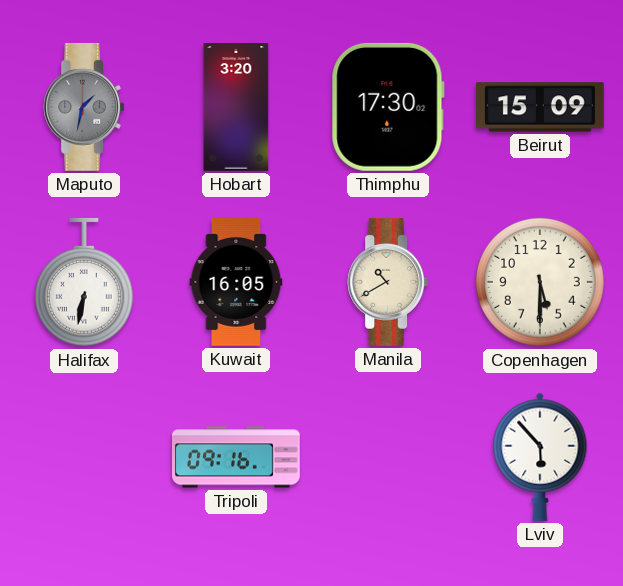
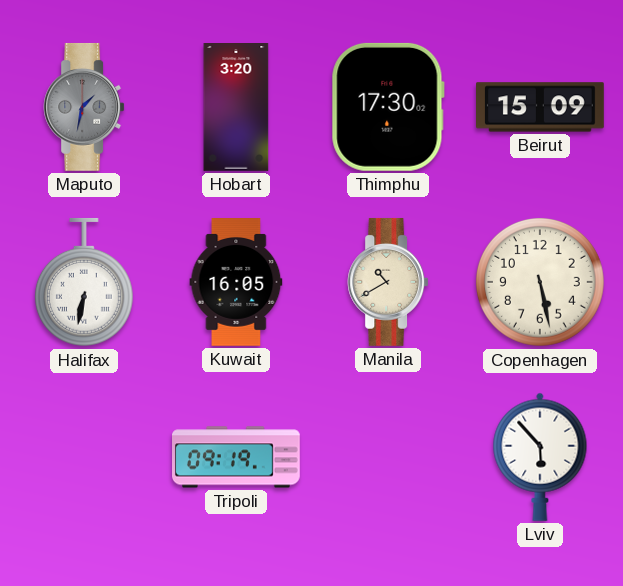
Copenhagen: 5:30 -> 5:28 (541, 283)
Tripoli: 09:16 -> 09:19 (237, 457)
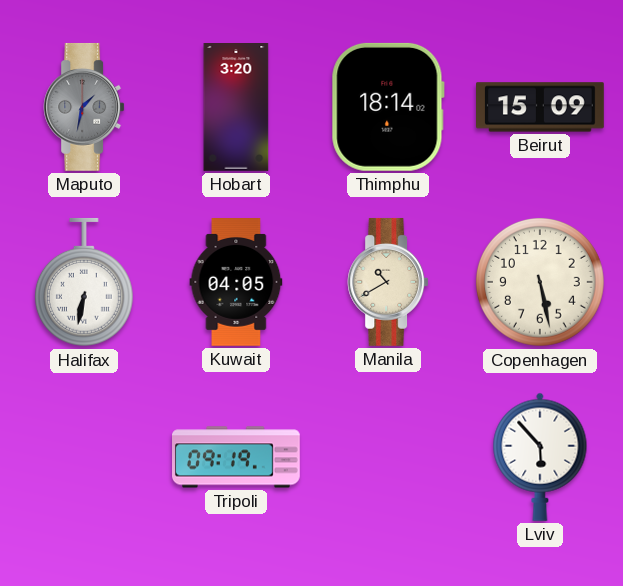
Thimphu: 17:30 -> 18:14 (388, 107)
Kuwait: 16:05 -> 04:05 (236, 283)
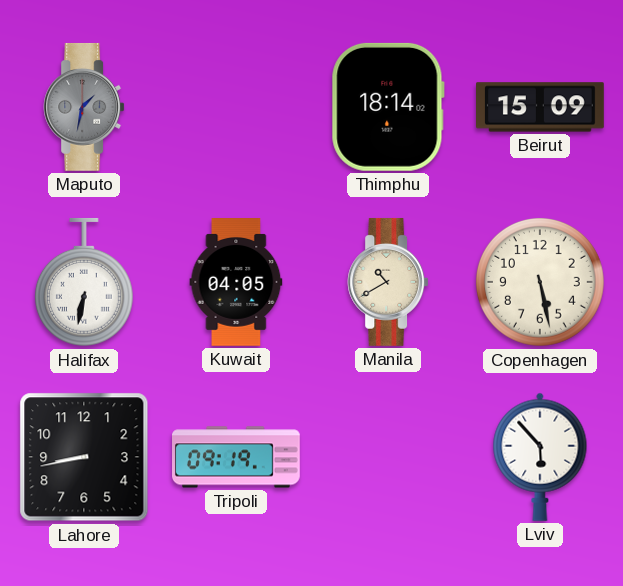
Hobart: 3:20 -> none (236, 108)
Lahore: none -> 8:43 (84, 457)
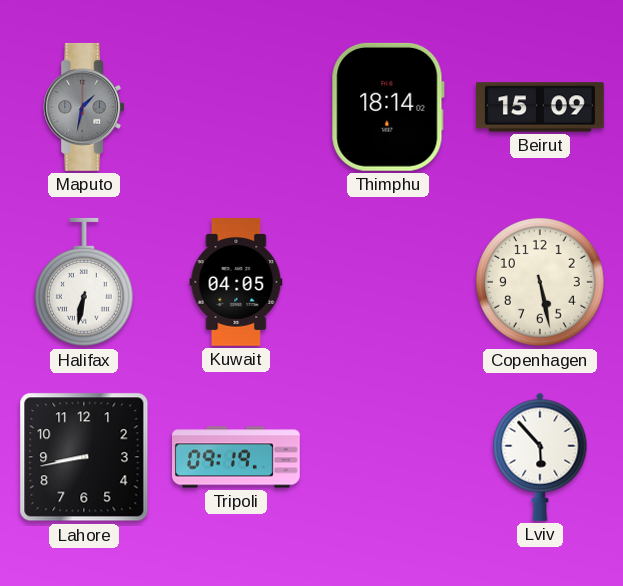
Manila: 10:40 -> none (388, 282)
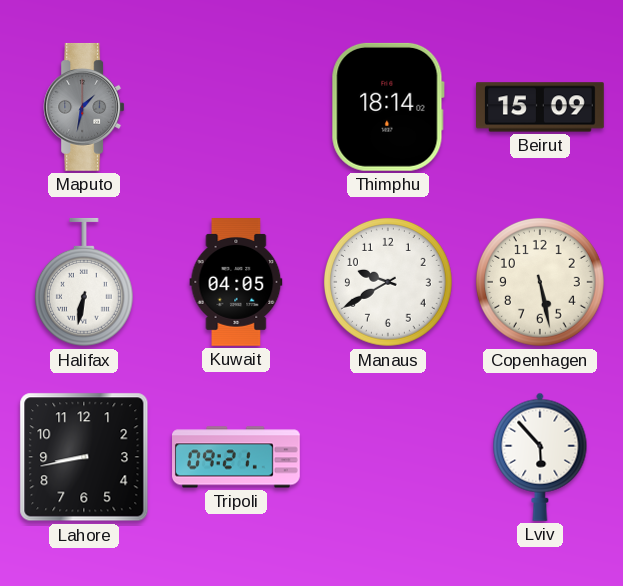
Manaus: none -> 9:40 (389, 283)
Tripoli: 09:19 -> 09:21 (237, 457)
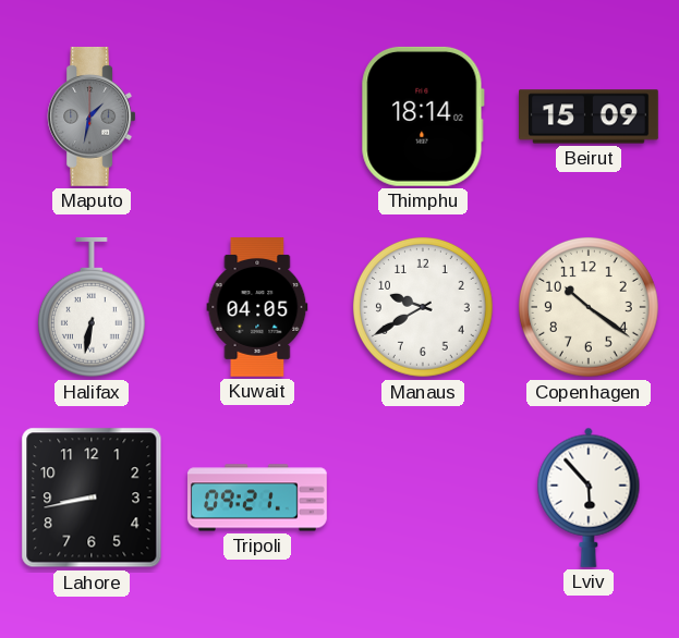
Copenhagen: 5:28 -> 10:21 (590, 308)
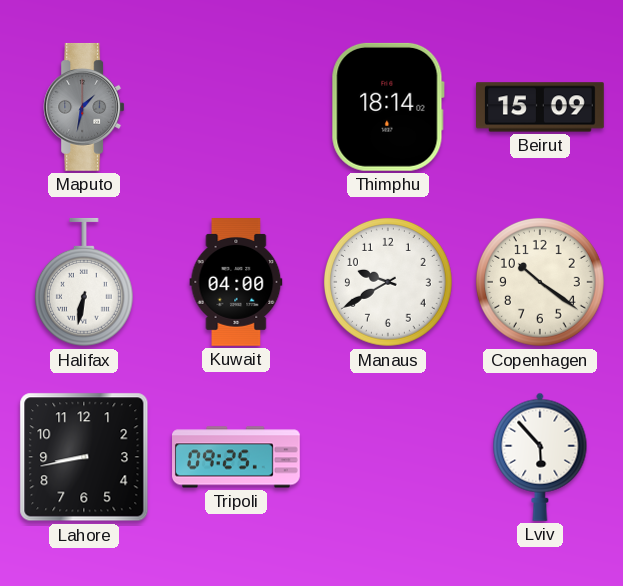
Kuwait: 04:05 -> 04:00 (236, 283)
Tripoli: 09:21 -> 09:25 (237, 457)
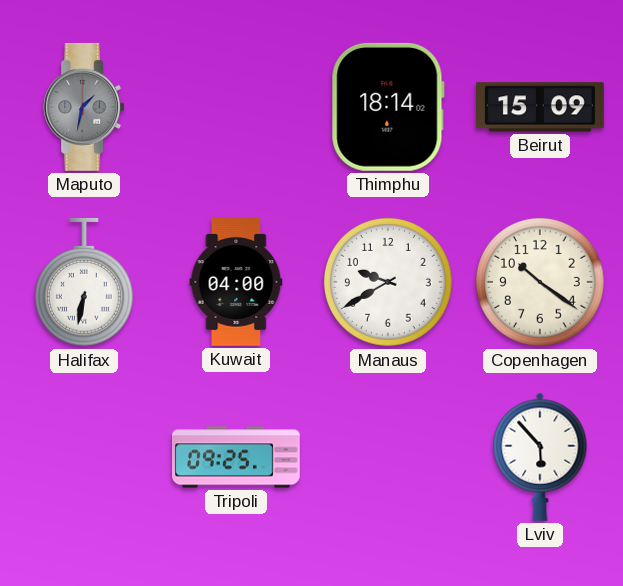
Lahore: 8:43 -> none (84, 457)
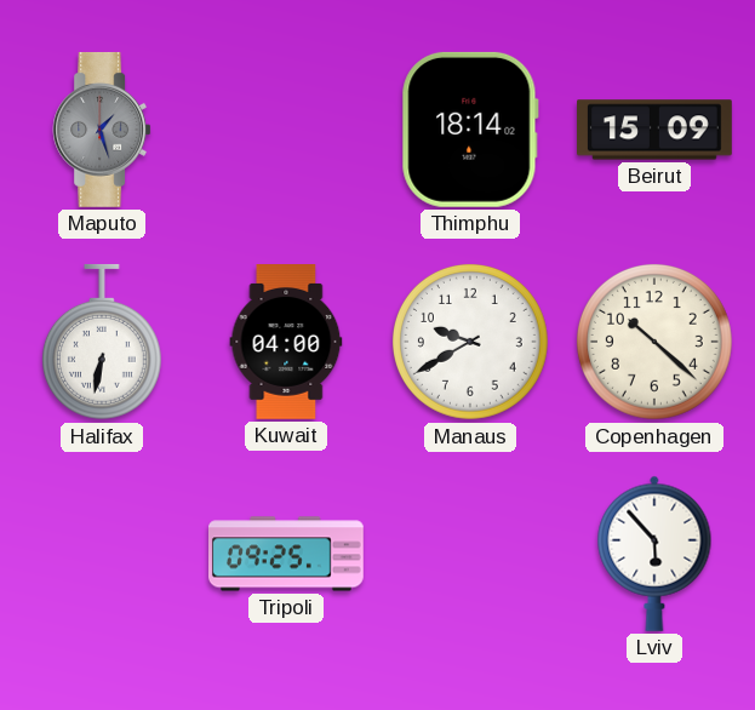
Maputo: 1:32 -> 1:27 (102, 130)
Copenhagen: 10:21 -> 10:22 (656, 343)
